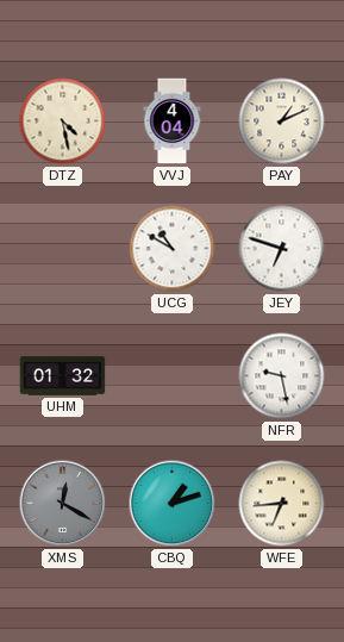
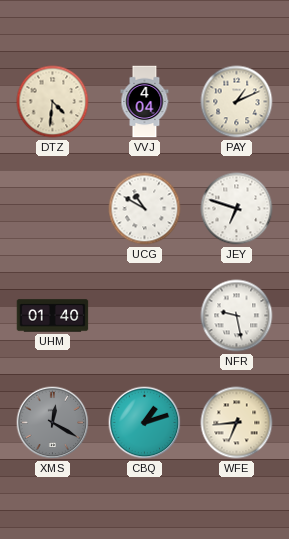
DTZ: 4:28 -> 4:31 (53, 102)
UHM: 01:32 -> 01:40 (53, 316)
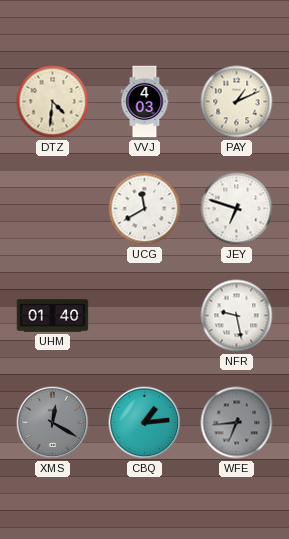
VVJ: 4:04 -> 4:03 (145, 102)
UCG: 10:50 -> 11:40 (145, 209)
CBQ: 1:12 -> 1:14 (145, 423)
WFE dial: cream -> grey (237, 423)
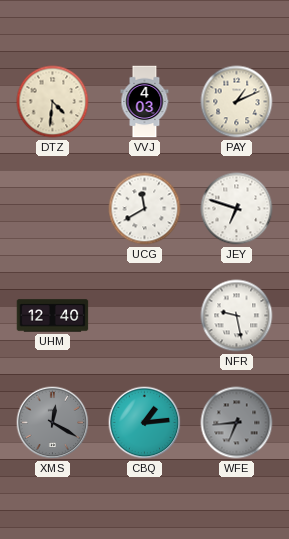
UHM: 01:40 -> 12:40 (53, 316)
